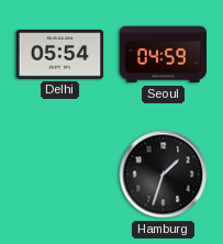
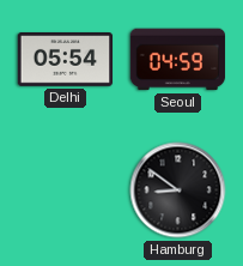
Hamburg: 1:33 -> 8:51 (178, 191)
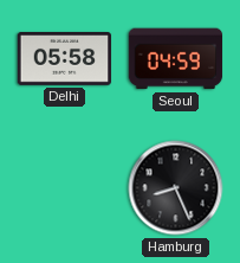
Delhi: 05:54 -> 05:58 (65, 59)
Hamburg: 8:51 -> 8:26 (176, 188)
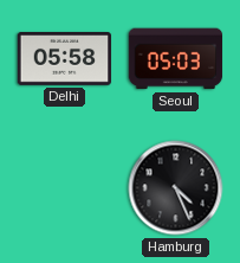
Seoul: 04:59 -> 05:03 (176, 59)
Hamburg: 8:26 -> 4:26 (176, 188)
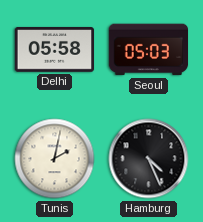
Tunis: none -> 2:02 (55, 159)
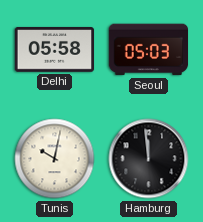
Tunis: 2:02 -> 10:02 (55, 159)
Hamburg: 4:26 -> 11:59 (149, 159)
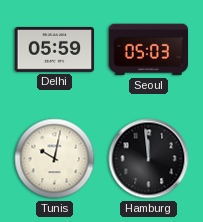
Delhi: 05:58 -> 05:59 (55, 50)
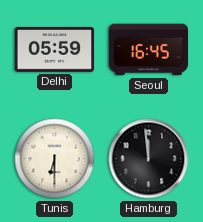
Seoul: 05:03 -> 16:45 (149, 50)
Tunis: 10:02 -> 6:30 (55, 159)
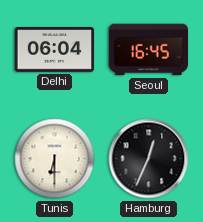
Delhi: 05:59 -> 06:04 (55, 50)
Hamburg: 11:59 -> 12:34 (149, 159)
